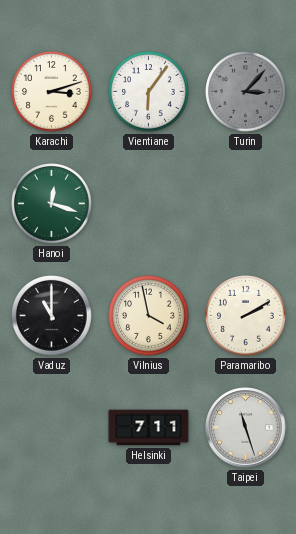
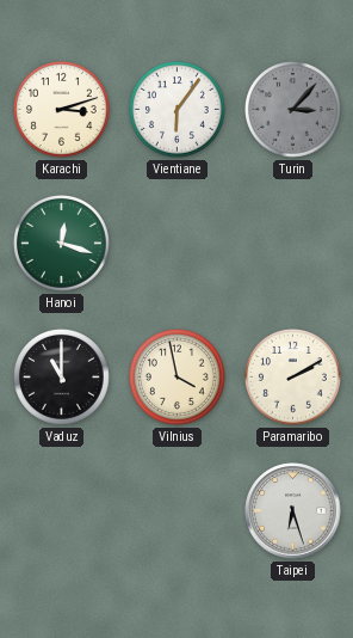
Helsinki: 7:11 -> none (149, 428)
Taipei: 11:27 -> 6:27 (293, 511)
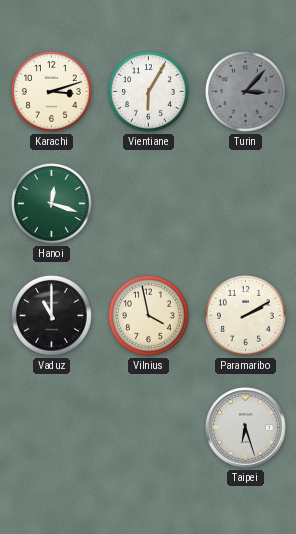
Vientiane: 6:06 -> 6:05 (149, 92)
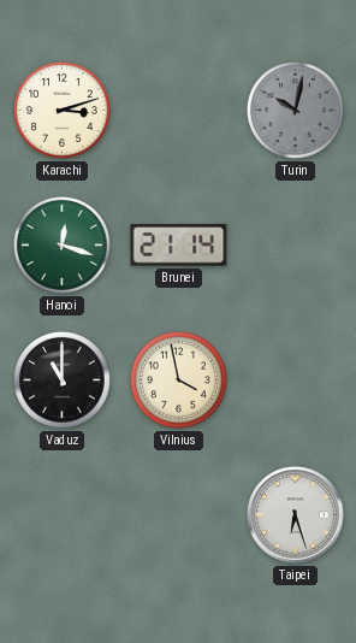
Vientiane: 6:05 -> none (149, 92)
Turin: 3:07 -> 10:02 (296, 111)
Brunei: none -> 21:14 (179, 246)
Paramaribo: 2:10 -> none (246, 316)
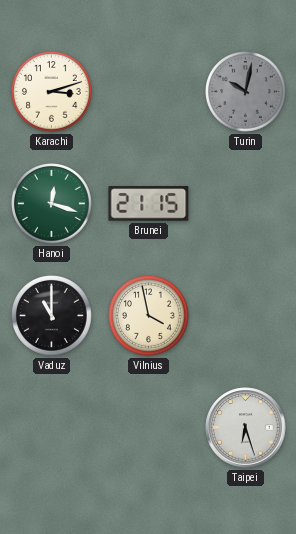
Brunei: 21:14 -> 21:15 (149, 204)
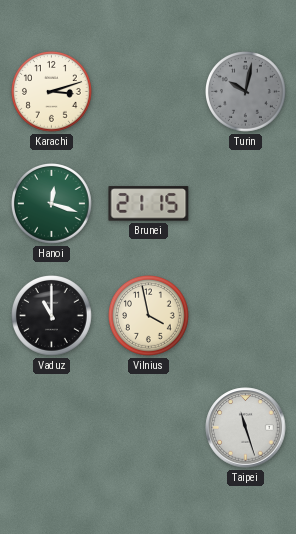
Taipei: 6:27 -> 11:27 (246, 428)
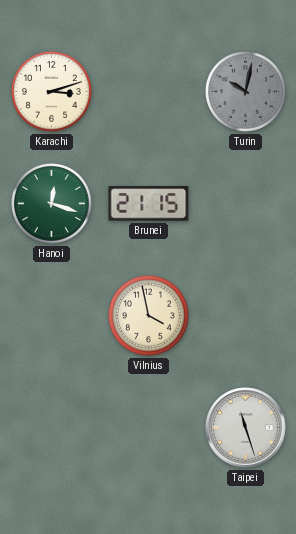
Vaduz: 11:00 -> none (52, 316)
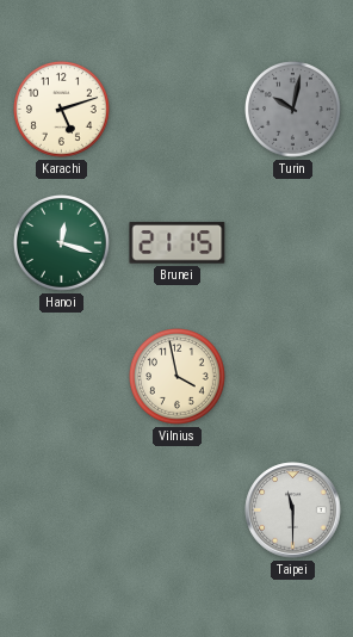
Karachi: 3:12 -> 5:12 (62, 110)
Taipei: 11:27 -> 11:30 (293, 511)
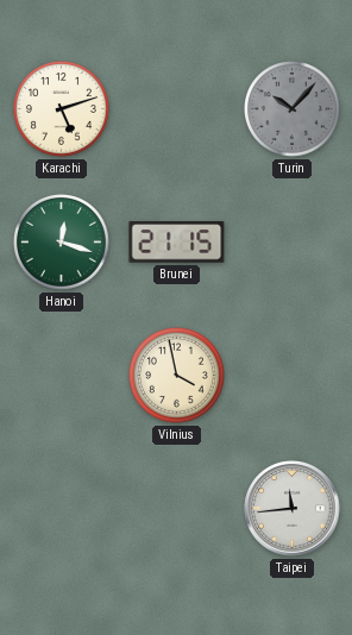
Turin: 10:02 -> 10:07 (293, 109)
Taipei: 11:30 -> 11:44 (293, 509)
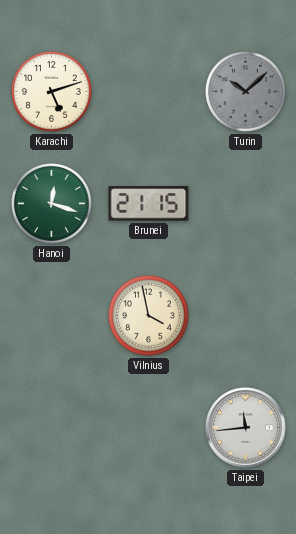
Turin: 10:07 -> 10:08 (246, 92)
